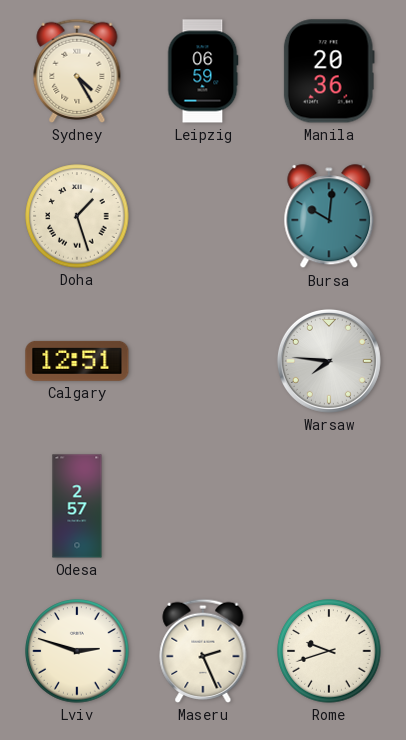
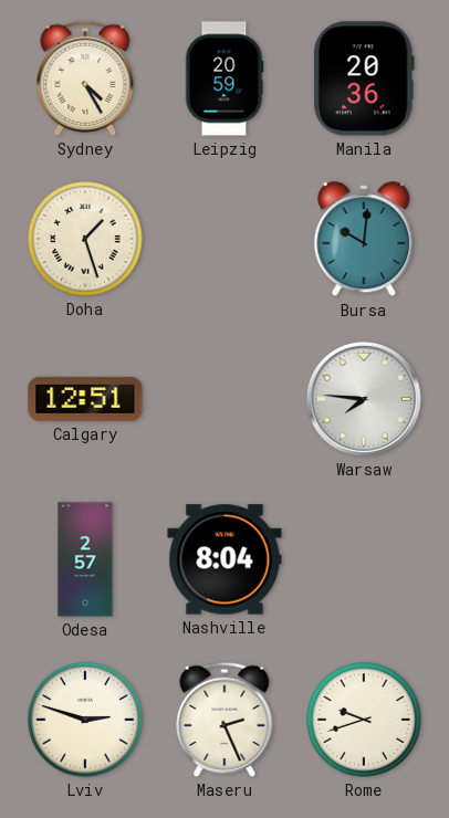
Leipzig: 06:59 -> 20:59 (224, 78)
Nashville: none -> 8:04 (224, 559)
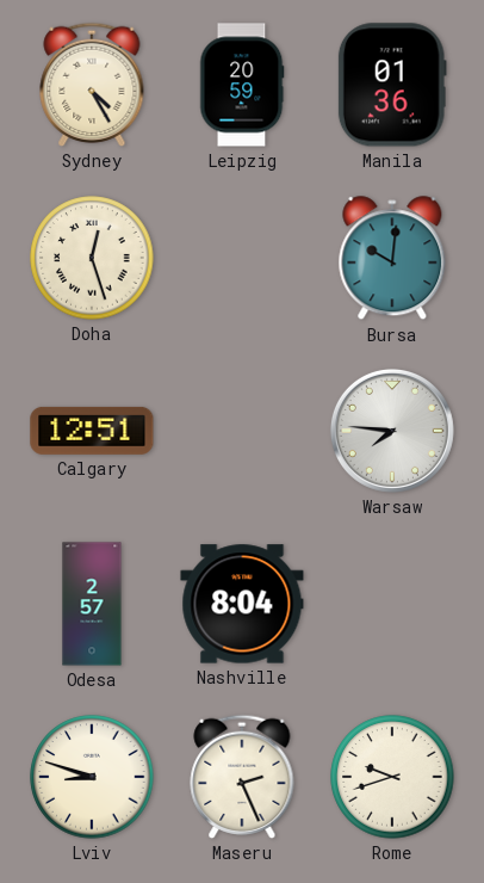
Manila: 20:36 -> 01:36 (392, 85)
Doha: 1:27 -> 12:27 (92, 258)
Lviv: 2:48 -> 8:48 (92, 777)
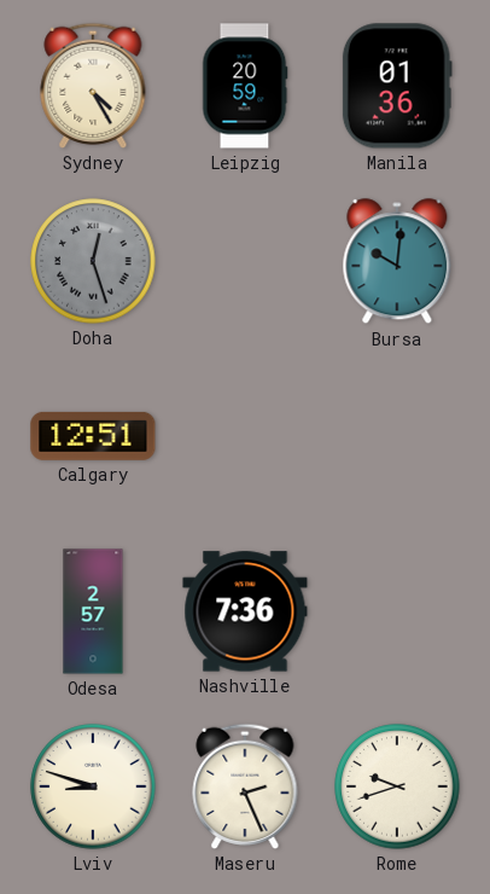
Doha dial: cream -> grey (93, 261)
Warsaw: 7:46 -> none (392, 431)
Nashville: 8:04 -> 7:36 (245, 611)
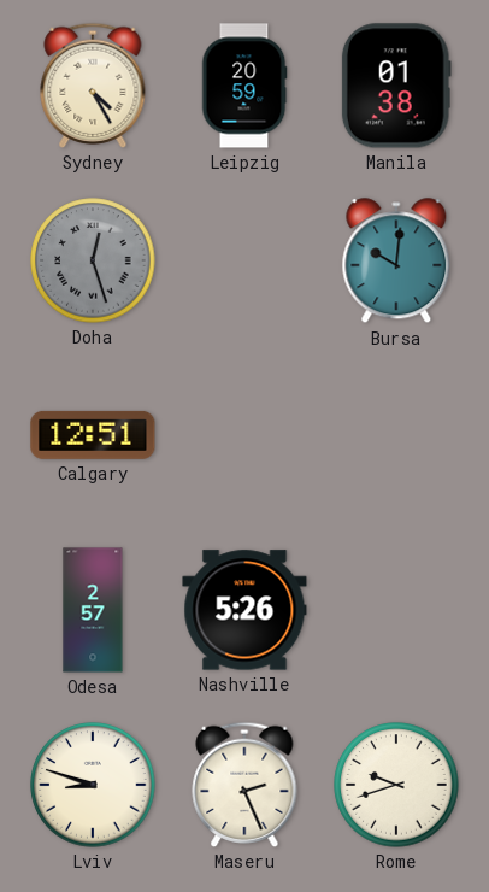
Manila: 01:36 -> 01:38 (396, 86)
Nashville: 7:36 -> 5:26 (244, 610)
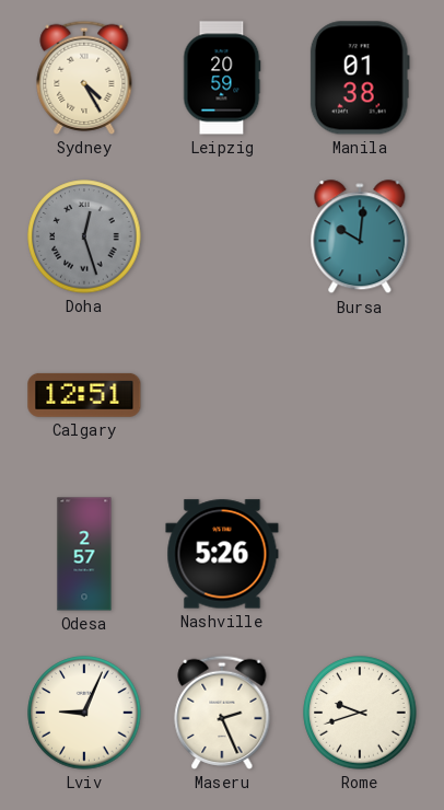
Lviv: 8:48 -> 9:04 (84, 713)
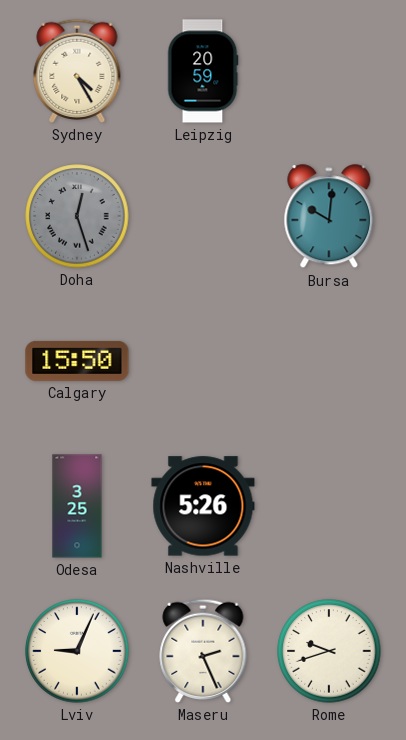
Manila: 01:38 -> none (360, 78)
Calgary: 12:51 -> 15:50 (77, 361)
Odesa: 2:57 -> 3:25 (77, 506)
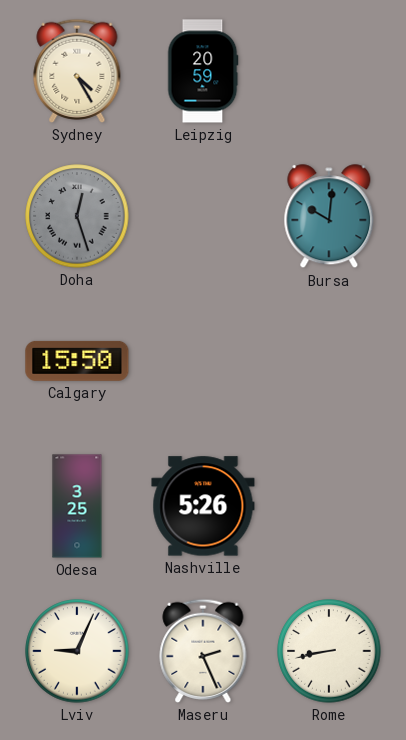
Rome: 9:42 -> 8:43 (329, 651)
